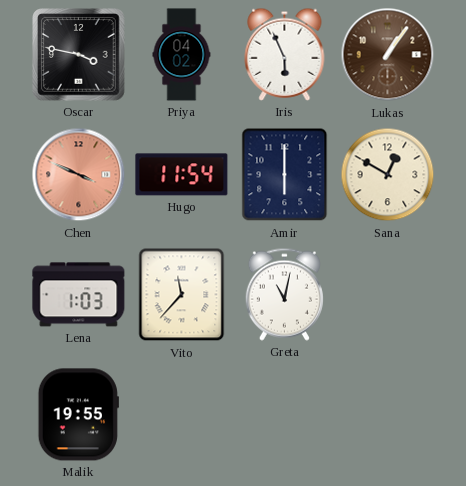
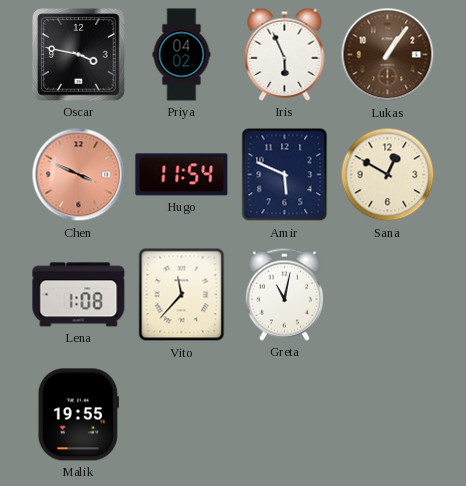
Amir: 6:00 -> 5:49 (285, 175)
Lena: 1:03 -> 1:08 (79, 295)
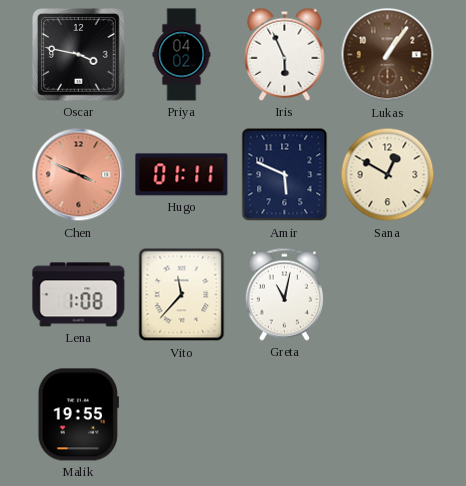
Hugo: 11:54 -> 01:11 (182, 175)
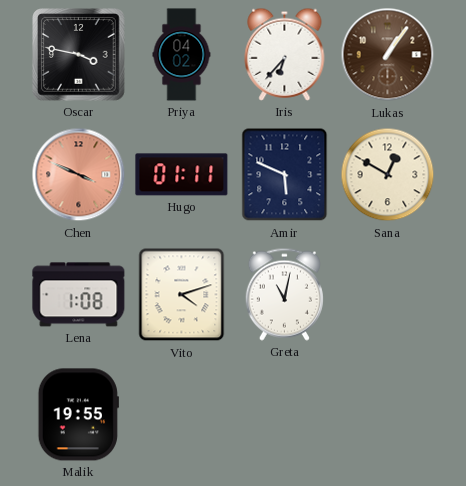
Iris: 5:56 -> 6:37 (285, 54)
Vito: 11:37 -> 4:12 (182, 295)
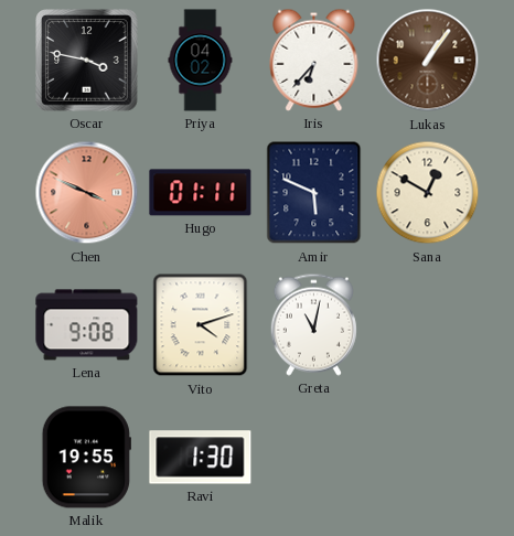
Lena: 1:08 -> 9:08 (87, 325)
Ravi: none -> 1:30 (201, 458)
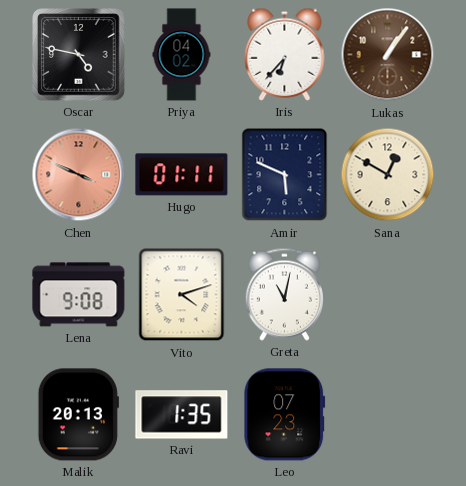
Oscar: 3:47 -> 4:47 (79, 55)
Malik: 19:55 -> 20:13 (78, 415)
Ravi: 1:30 -> 1:35 (182, 415)
Leo: none -> 07:23 (285, 415)
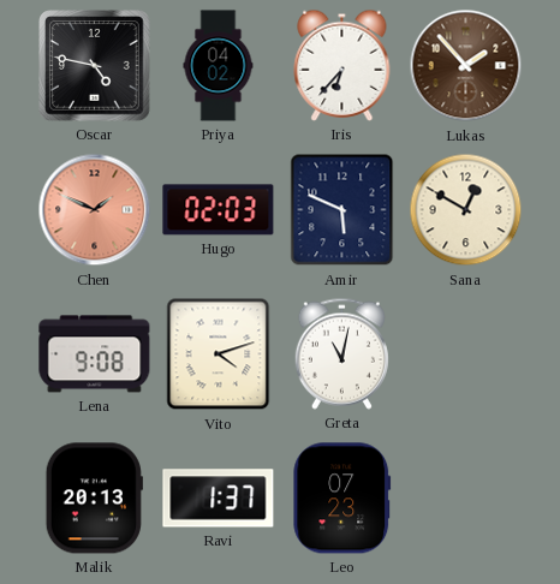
Lukas: 1:06 -> 1:53 (466, 66)
Chen: 3:49 -> 1:49 (95, 210)
Hugo: 01:11 -> 02:03 (219, 210)
Ravi: 1:35 -> 1:37 (219, 499)
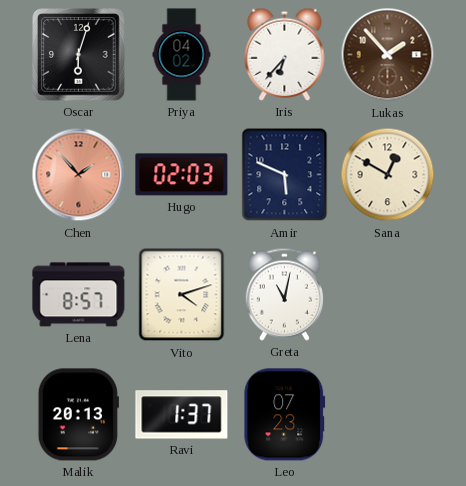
Oscar: 4:47 -> 6:03 (79, 55)
Chen: 1:49 -> 1:53 (79, 175)
Lena: 9:08 -> 8:57 (79, 295)
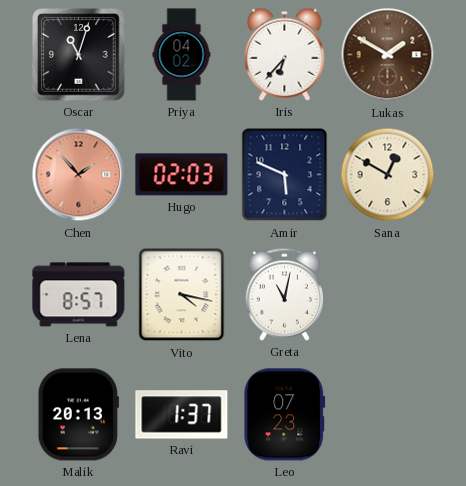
Oscar: 6:03 -> 11:03 (79, 55)
Lukas: 1:53 -> 1:50 (388, 55)
Vito: 4:12 -> 4:17 (182, 295)
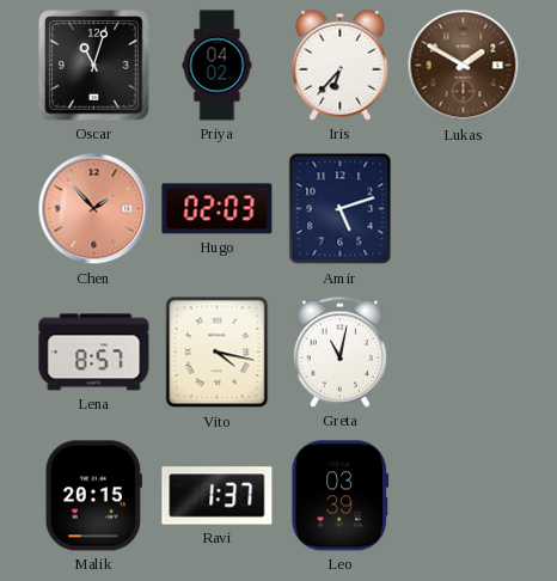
Amir: 5:49 -> 5:12 (341, 209)
Sana: 12:50 -> none (388, 175)
Malik: 20:13 -> 20:15 (93, 496)
Leo: 07:23 -> 03:39 (341, 496)
